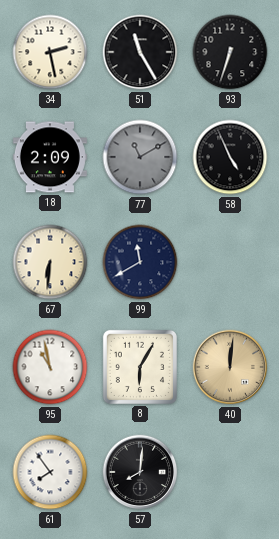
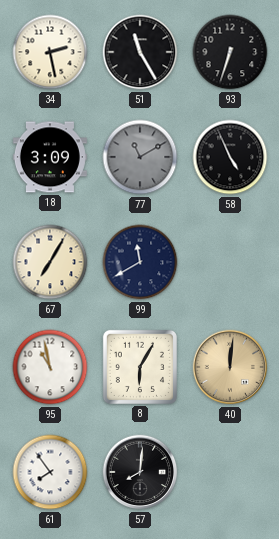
18: 2:09 -> 3:09 (50, 157)
67: 6:31 -> 7:05 (50, 262)
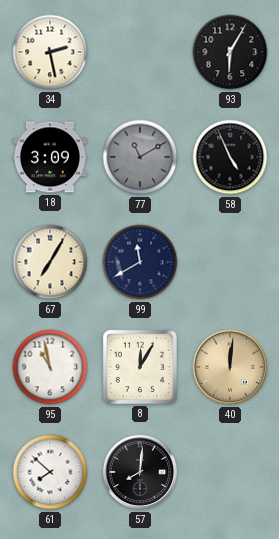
51: 11:25 -> none (140, 52)
93: 6:33 -> 6:05 (230, 52)
8: 6:05 -> 12:05 (140, 367)
61: 7:54 -> 7:52 (50, 472)
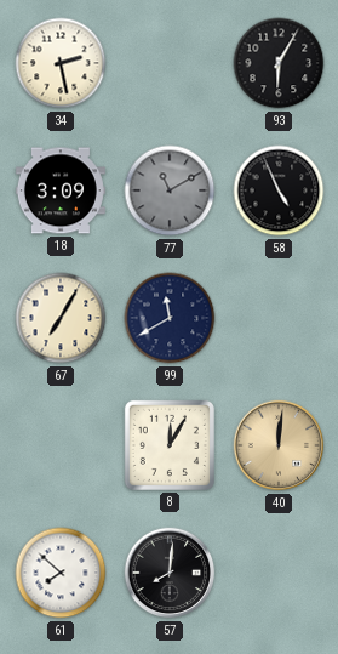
95: 10:58 -> none (50, 367)
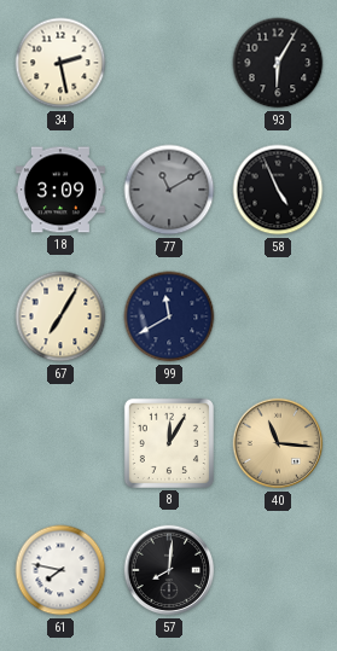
40: 12:01 -> 11:16 (278, 443)
61: 7:52 -> 7:47 (60, 570)
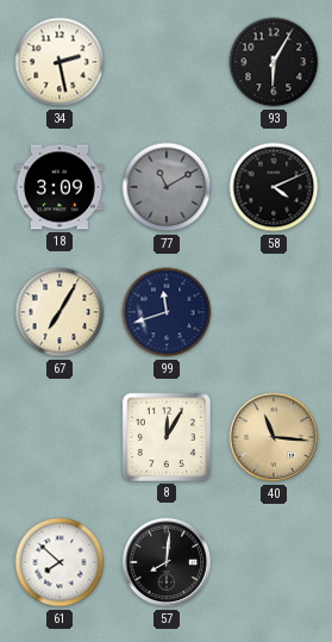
58: 4:56 -> 4:11 (274, 187)
99: 11:40 -> 11:42 (167, 312)
61: 7:47 -> 7:52 (59, 562)
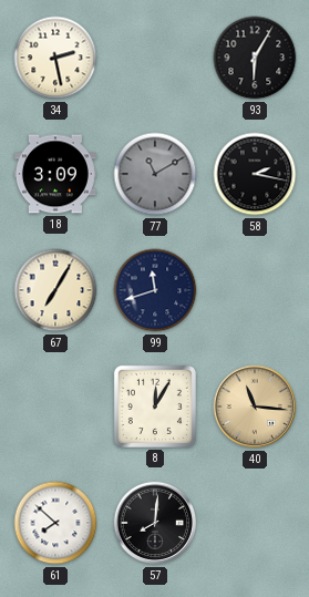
58: 4:11 -> 2:17 (255, 174)
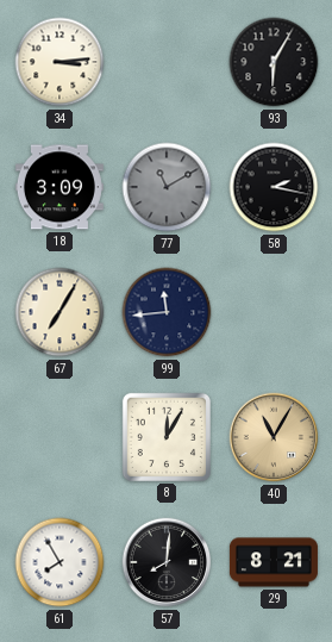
34: 2:28 -> 3:14 (59, 62)
99: 11:42 -> 11:44 (167, 312)
40: 11:16 -> 11:05 (274, 437)
61: 7:52 -> 7:55 (59, 562)
29: none -> 8:21 (274, 562)
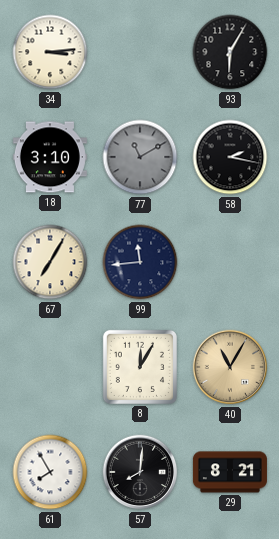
18: 3:09 -> 3:10 (50, 157)
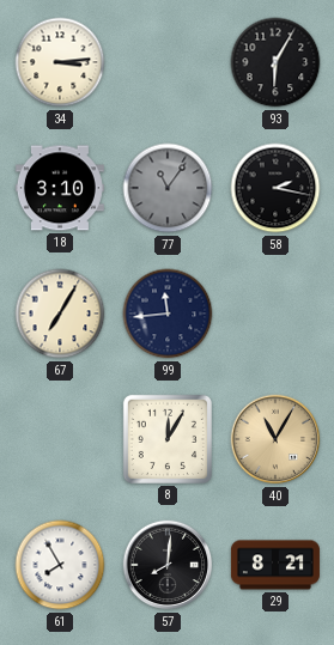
77: 11:10 -> 11:06 (168, 188)
